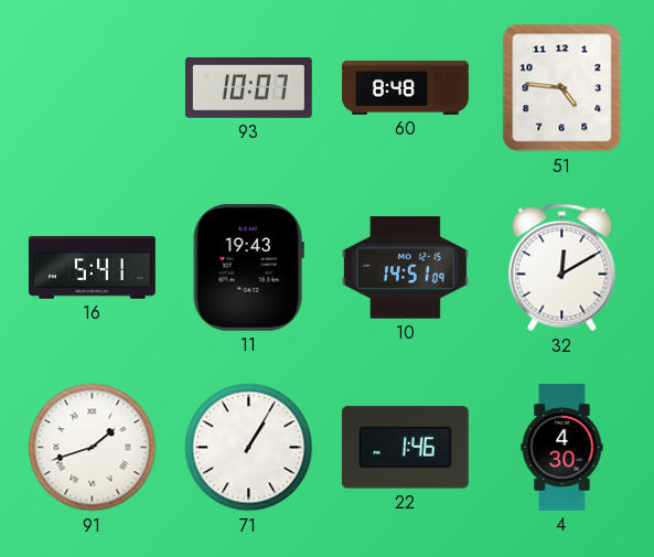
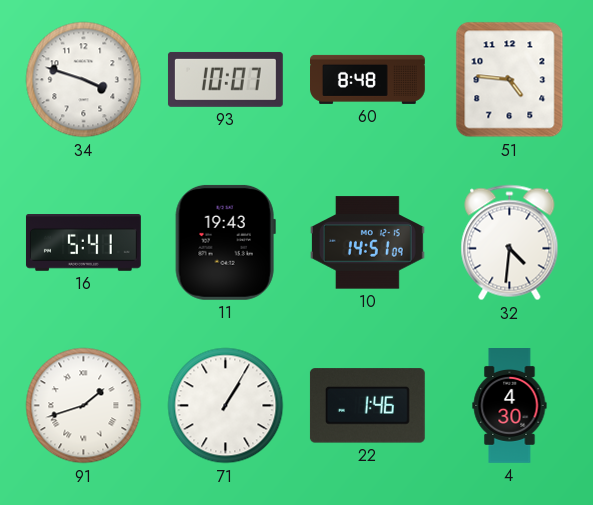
34: none -> 3:48 (84, 80)
32: 12:10 -> 4:31 (510, 243)
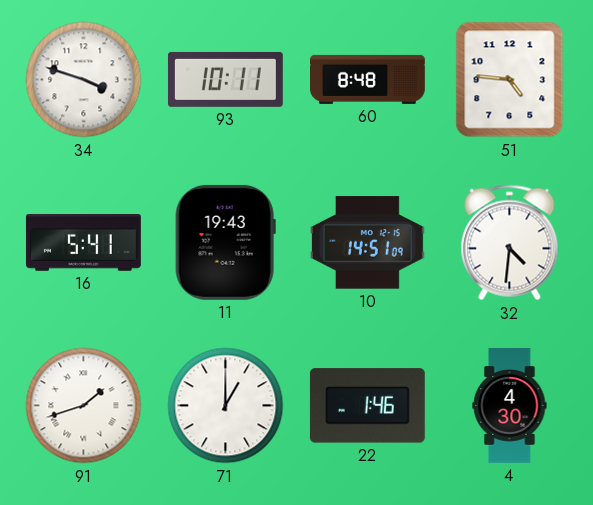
93: 10:07 -> 10:11 (225, 79)
71: 1:05 -> 1:00 (226, 406)
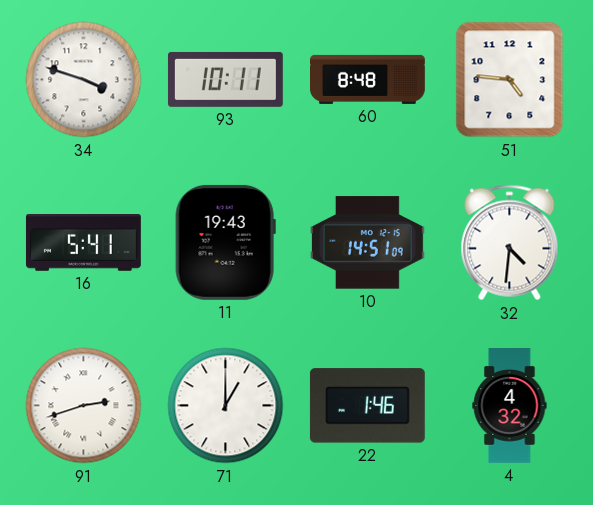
91: 1:42 -> 2:42 (84, 406)
4: 4:30 -> 4:32 (510, 406)
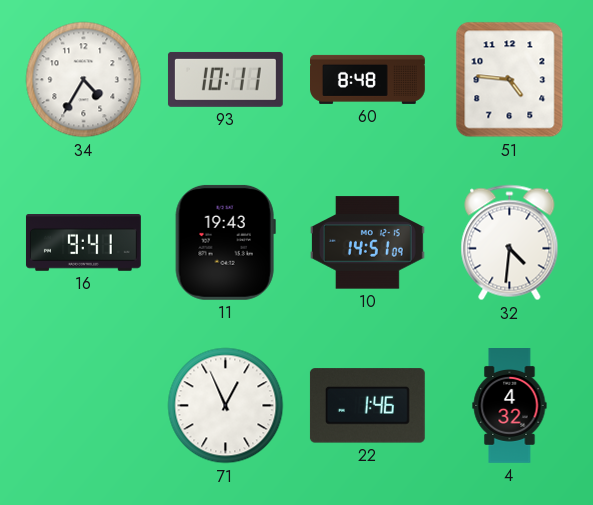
34: 3:48 -> 4:35 (84, 80)
16: 5:41 -> 9:41 (83, 243)
91: 2:42 -> none (84, 406)
71: 1:00 -> 12:56 (226, 406)
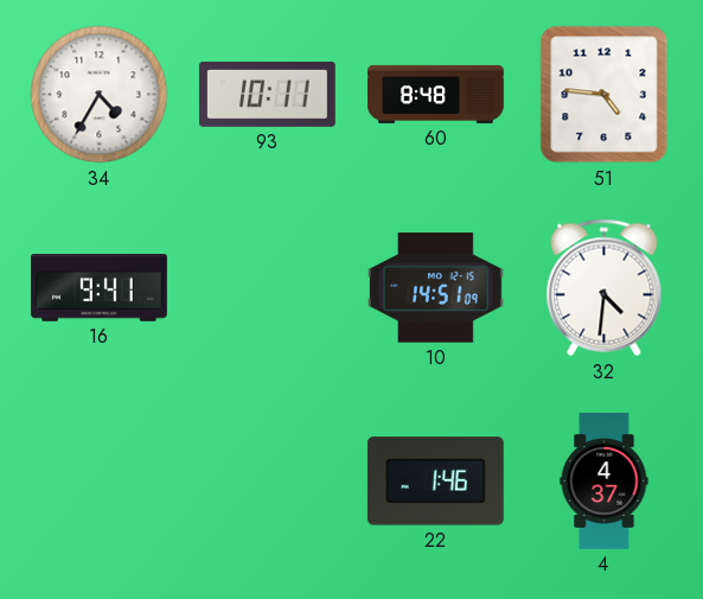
11: 19:43 -> none (225, 242)
71: 12:56 -> none (226, 406)
4: 4:32 -> 4:37 (605, 482)
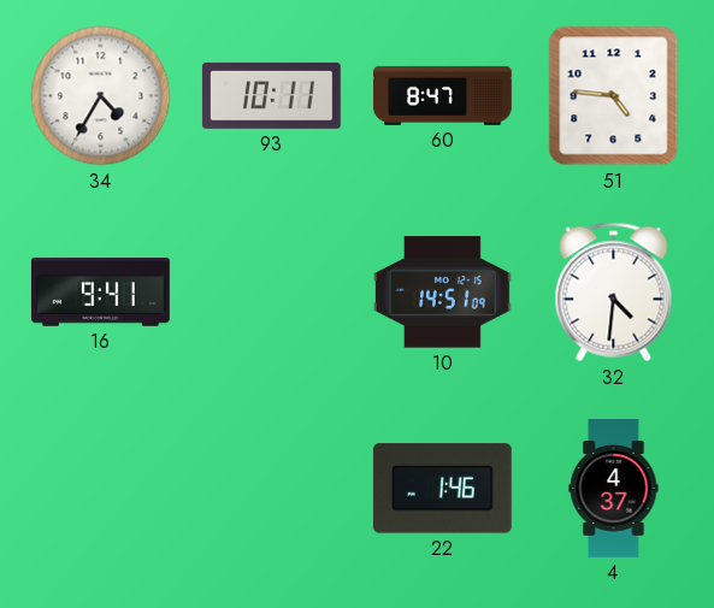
60: 8:48 -> 8:47 (443, 95)
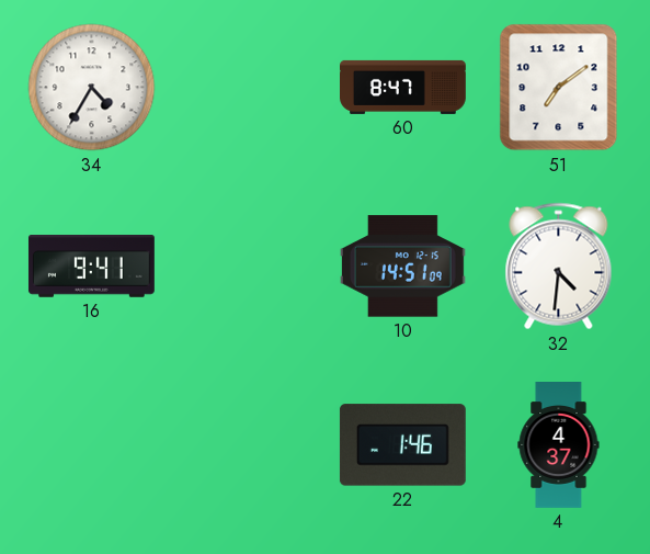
93: 10:11 -> none (271, 95)
51: 4:46 -> 7:09 (559, 88)
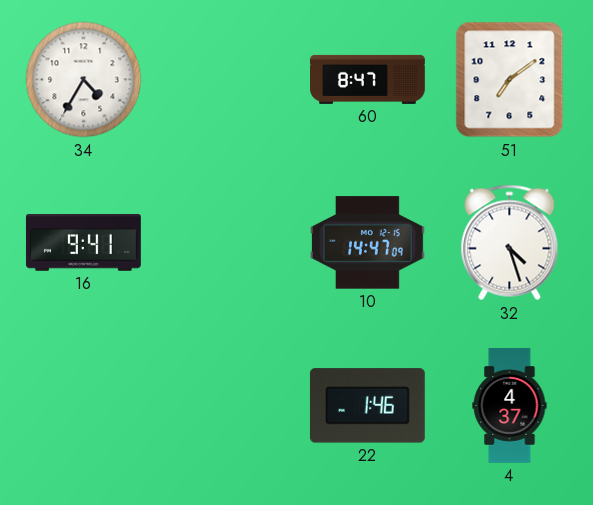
10: 14:51 -> 14:47 (367, 243)
32: 4:31 -> 4:27 (510, 243)
